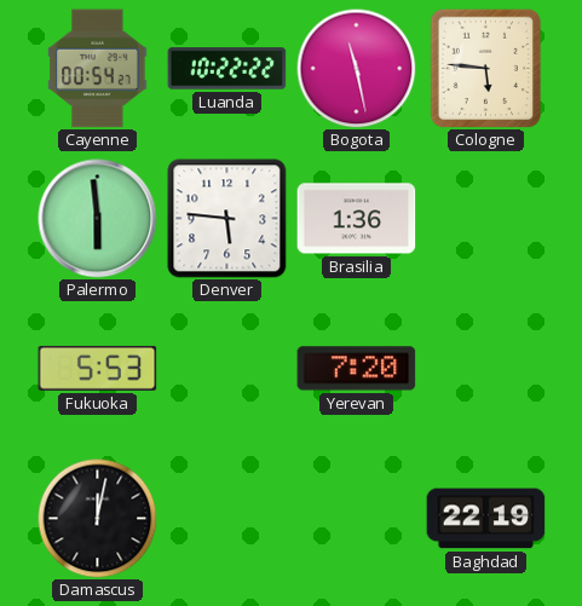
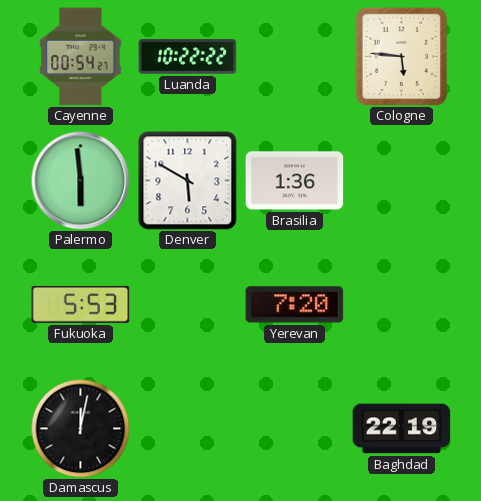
Bogota: 11:28 -> none (357, 69)
Denver: 5:46 -> 5:50 (188, 181)
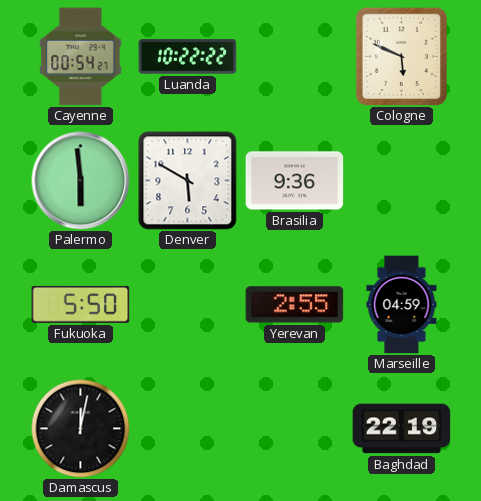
Cologne: 5:46 -> 5:49 (402, 56)
Brasilia: 1:36 -> 9:36 (295, 181)
Fukuoka: 5:53 -> 5:50 (81, 304)
Yerevan: 7:20 -> 2:55 (295, 305)
Marseille: none -> 04:59 (402, 305)
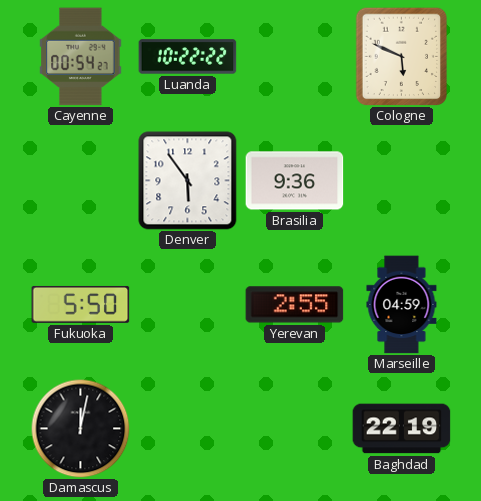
Palermo: 5:59 -> none (81, 181)
Denver: 5:50 -> 5:54 (188, 181)
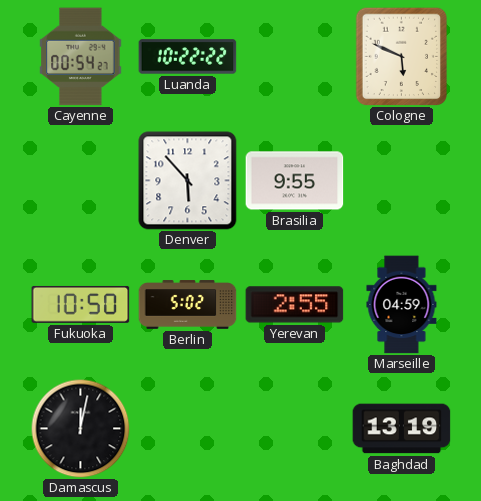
Denver: 5:54 -> 5:53 (188, 181)
Brasilia: 9:36 -> 9:55 (295, 181)
Fukuoka: 5:50 -> 10:50 (81, 304)
Berlin: none -> 5:02 (188, 305)
Baghdad: 22:19 -> 13:19 (402, 429)
